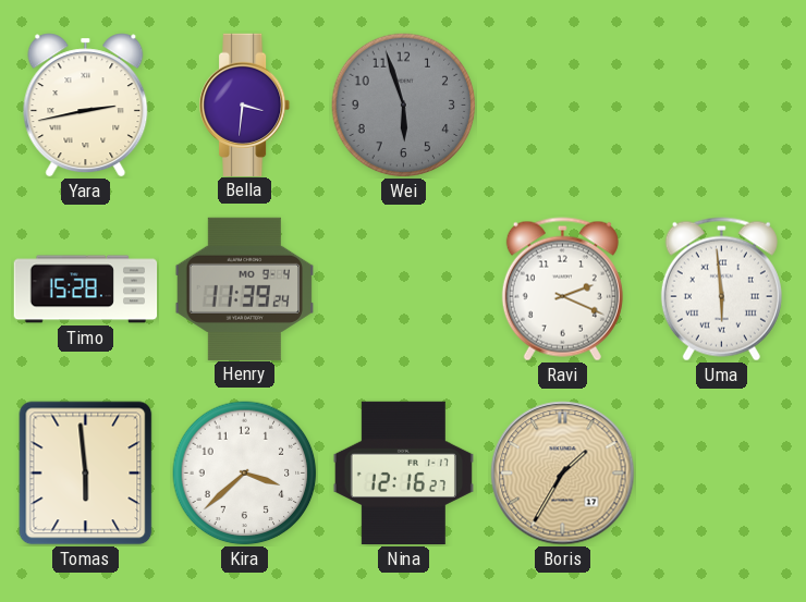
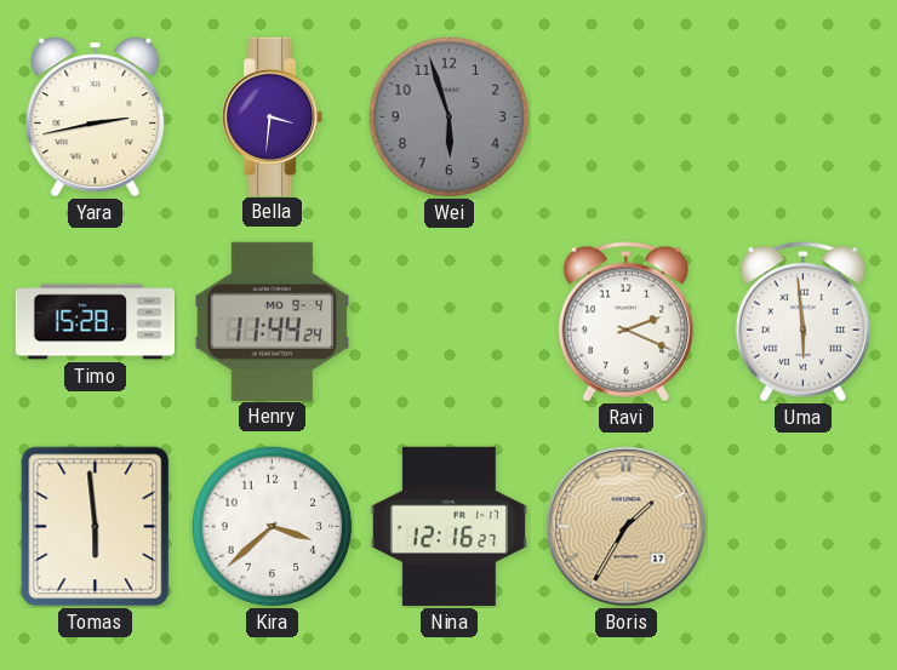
Henry: 11:39 -> 11:44 (273, 321)
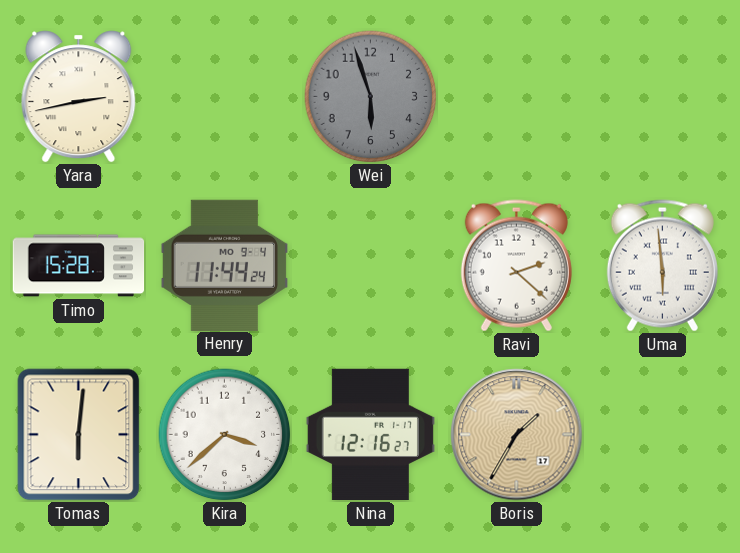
Bella: 3:31 -> none (274, 116)
Ravi: 2:19 -> 2:22 (516, 266)
Tomas: 5:59 -> 6:01 (79, 435)
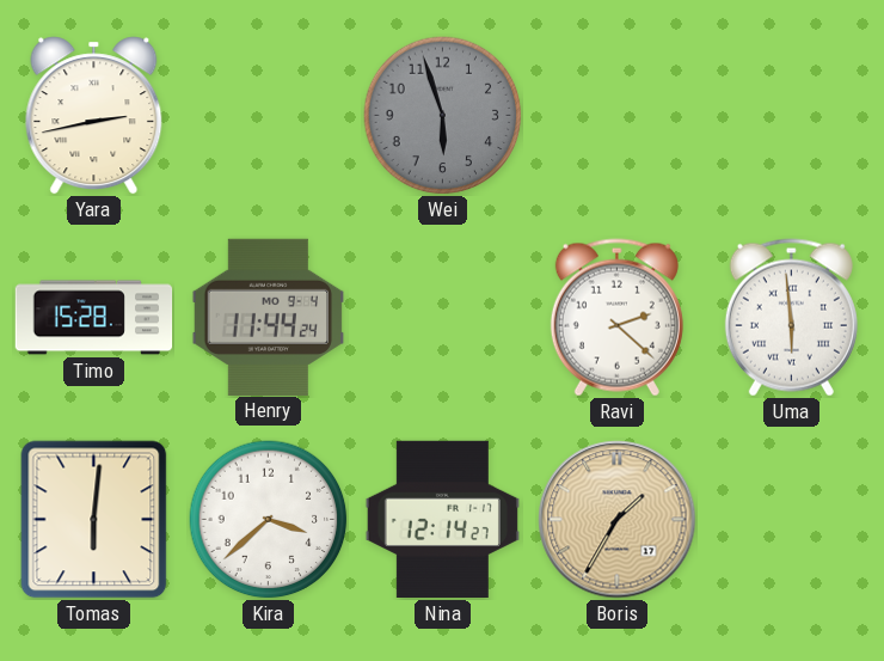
Nina: 12:16 -> 12:14 (442, 520)
